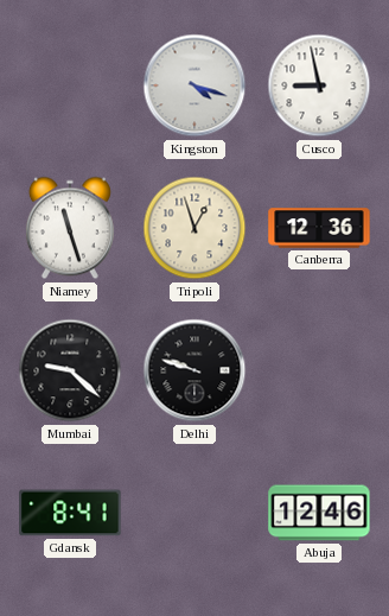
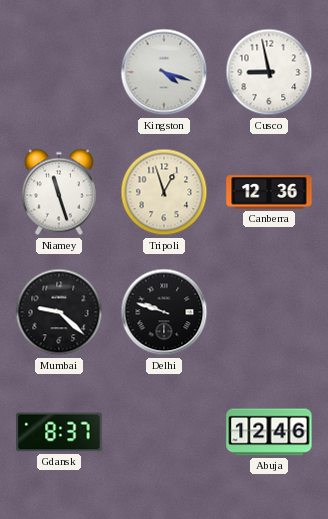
Gdansk: 8:41 -> 8:37 (59, 432)
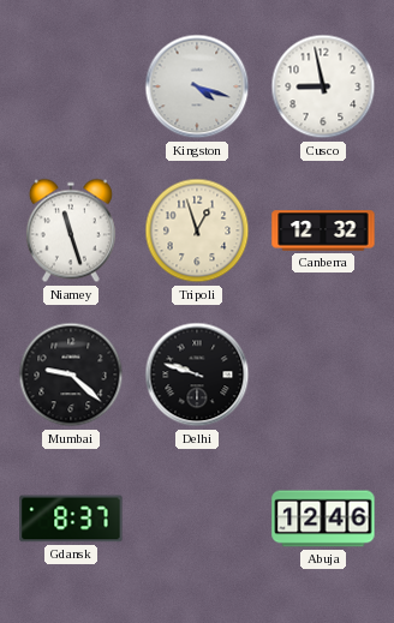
Canberra: 12:36 -> 12:32 (323, 230)
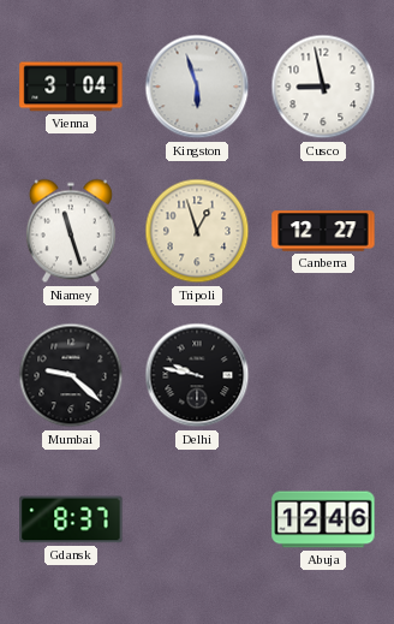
Vienna: none -> 3:04 (71, 87)
Kingston: 4:18 -> 5:57 (197, 87)
Canberra: 12:32 -> 12:27 (323, 231)
Delhi: 9:48 -> 9:47 (197, 375)
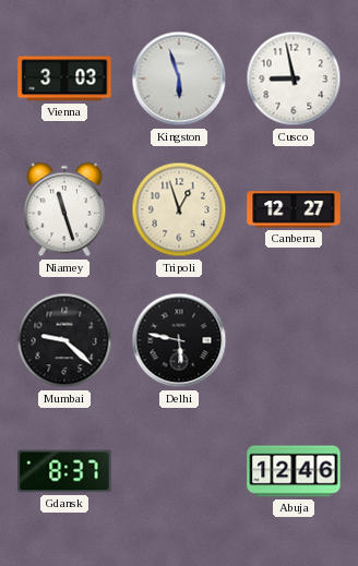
Vienna: 3:04 -> 3:03 (64, 79)
Delhi: 9:47 -> 5:47 (179, 340)
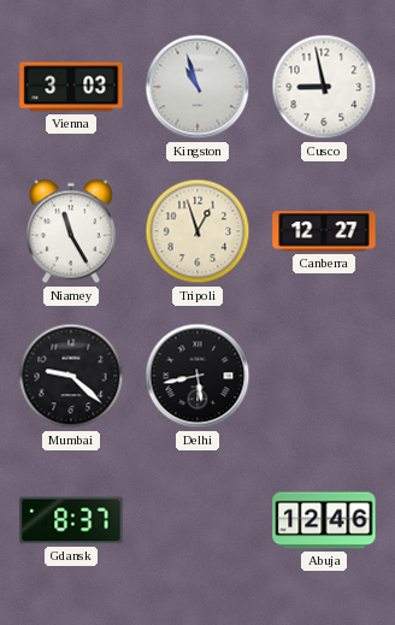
Kingston: 5:57 -> 10:57 (197, 87)
Niamey: 11:27 -> 11:25 (71, 231)
Delhi: 5:47 -> 5:43 (197, 376)
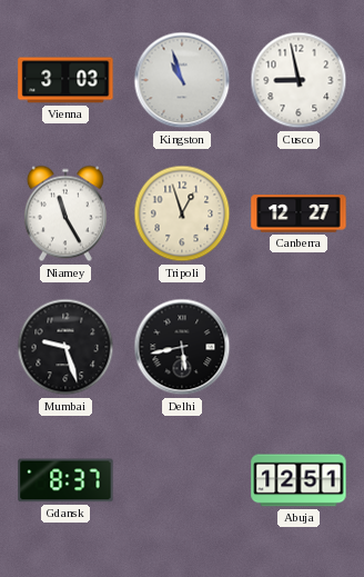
Mumbai: 9:22 -> 9:27 (65, 347)
Abuja: 12:46 -> 12:51 (299, 480)
